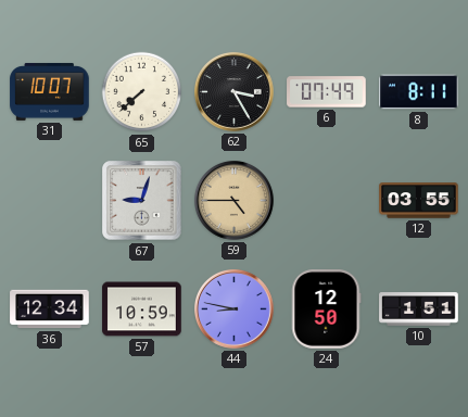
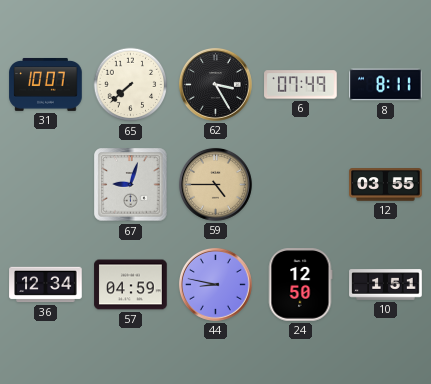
57: 10:59 -> 04:59 (131, 285)
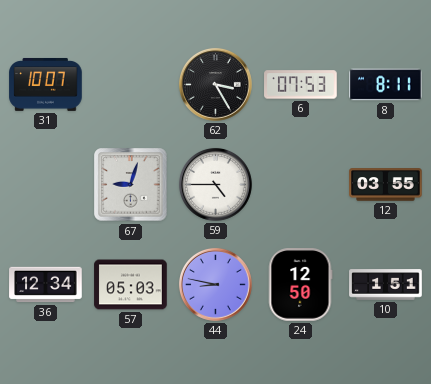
65: 7:38 -> none (131, 85)
6: 07:49 -> 07:53 (301, 85)
59 dial: champagne -> white (215, 184)
57: 04:59 -> 05:03 (131, 285)
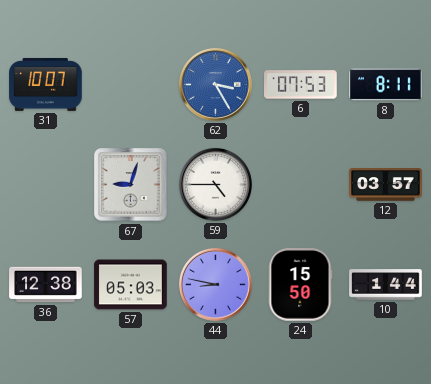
62 dial: black -> blue (215, 84)
12: 03:55 -> 03:57 (386, 185)
36: 12:34 -> 12:38 (46, 285)
24: 12:50 -> 15:50 (300, 285)
10: 1:51 -> 1:44 (386, 285)
